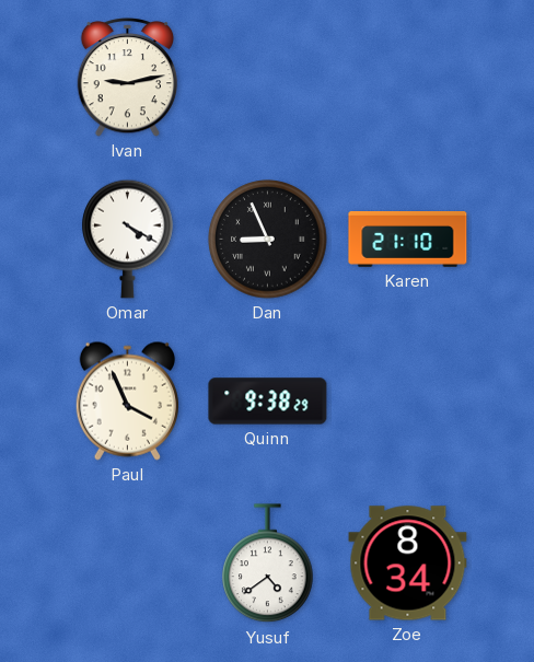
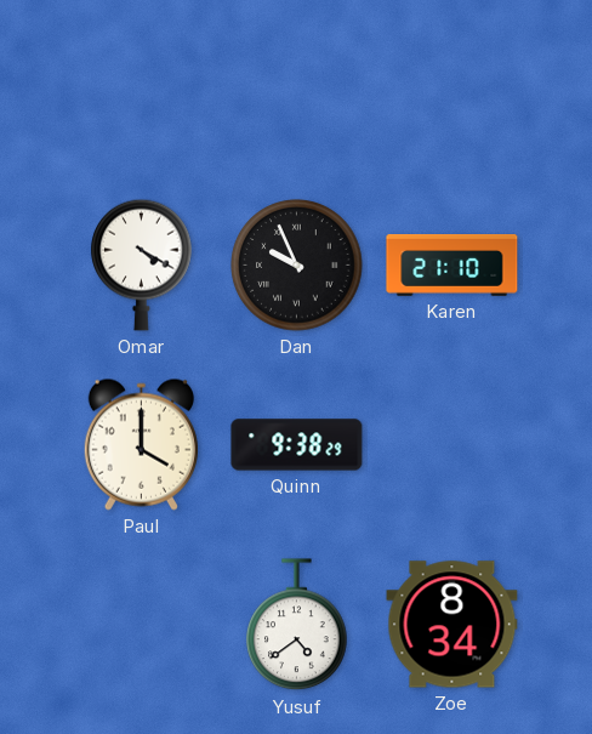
Ivan: 9:13 -> none (128, 78)
Dan: 8:56 -> 9:56 (297, 266)
Paul: 3:56 -> 4:00 (141, 444)
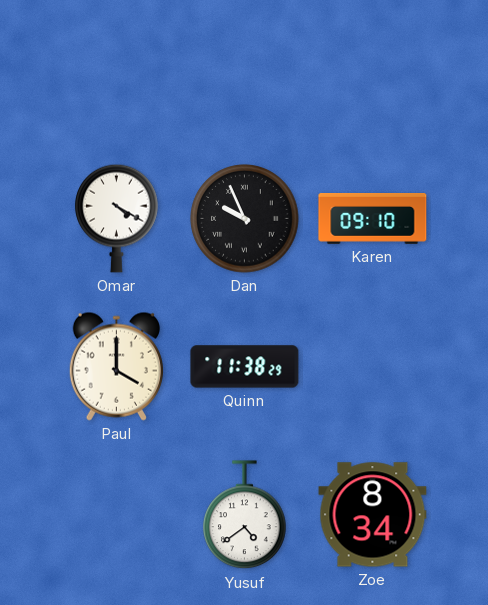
Karen: 21:10 -> 09:10 (373, 219)
Quinn: 9:38 -> 11:38 (245, 367)
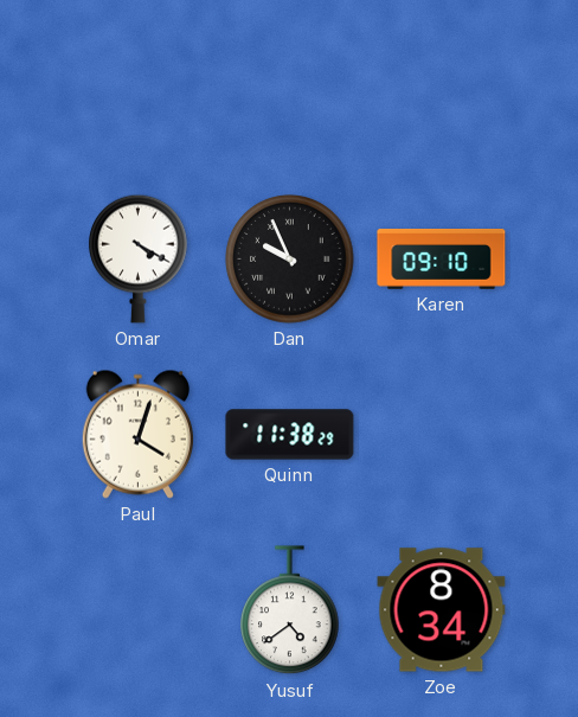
Paul: 4:00 -> 4:03 (137, 434)
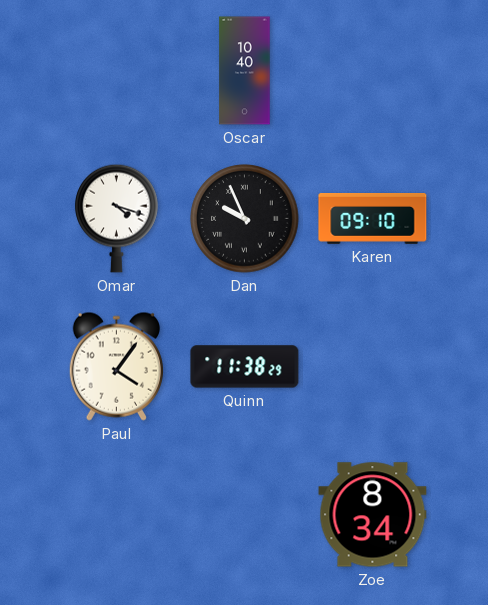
Oscar: none -> 10:40 (245, 71)
Omar: 4:20 -> 4:18 (117, 218)
Paul: 4:03 -> 4:06 (116, 366)
Yusuf: 4:39 -> none (290, 610)
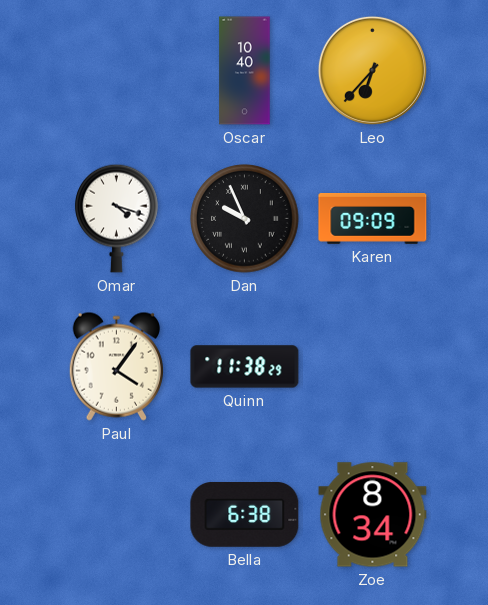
Leo: none -> 6:37 (372, 70)
Karen: 09:10 -> 09:09 (373, 219)
Bella: none -> 6:38 (245, 515)
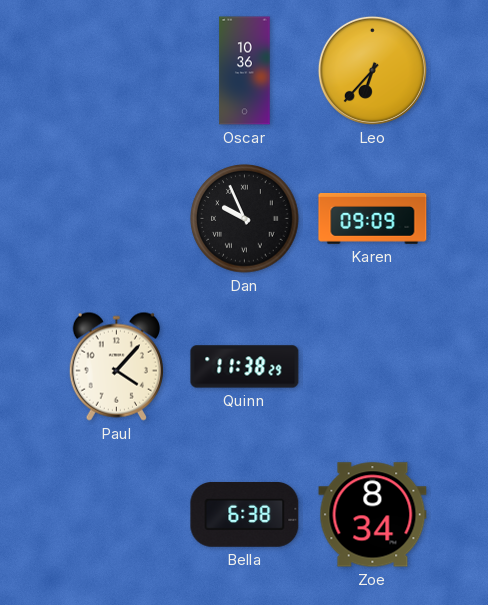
Oscar: 10:40 -> 10:36 (245, 71)
Omar: 4:18 -> none (117, 218)
Paul: 4:06 -> 4:07 (116, 366)
